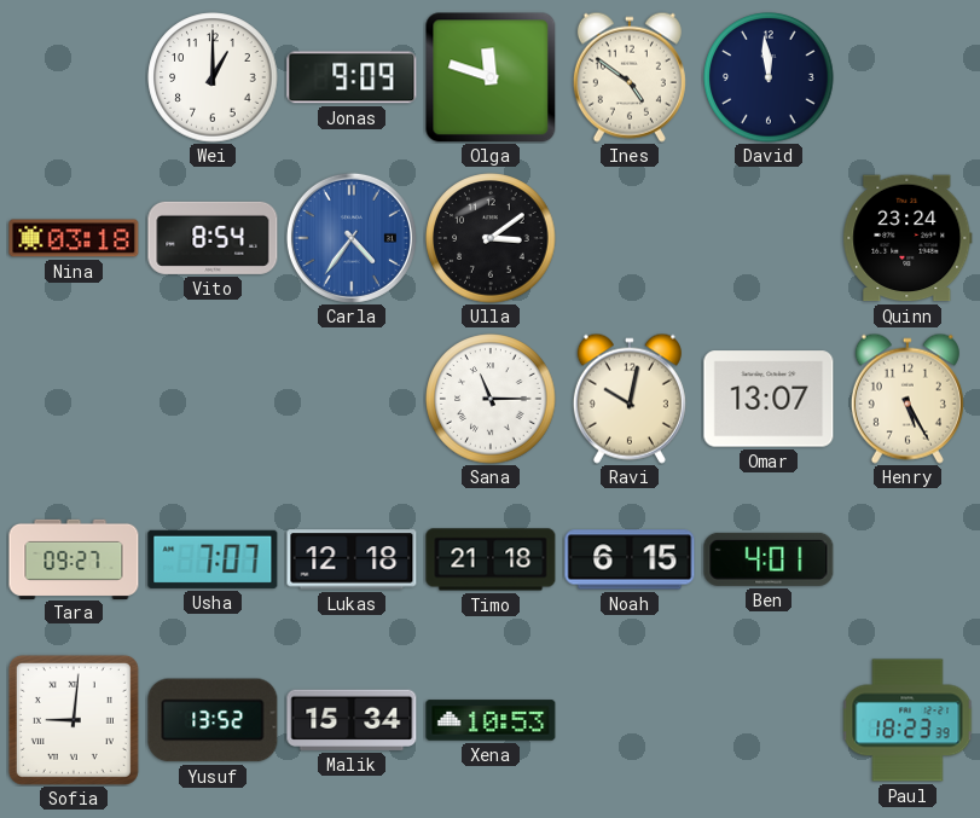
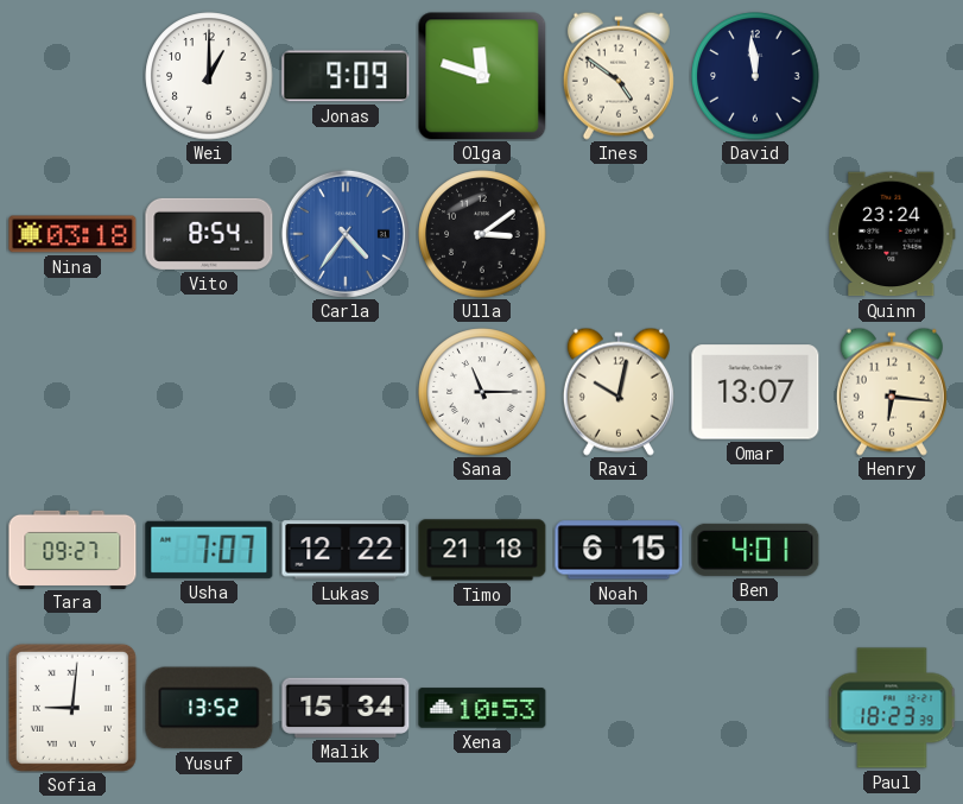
Henry: 5:25 -> 6:16 (892, 392)
Lukas: 12:18 -> 12:22 (346, 550)
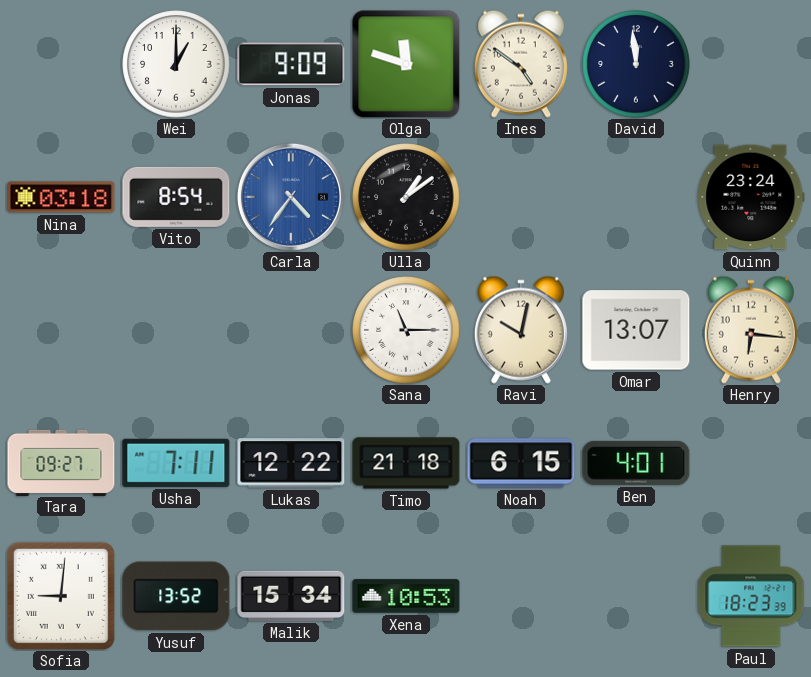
Ulla: 3:09 -> 1:09 (406, 197)
Usha: 7:07 -> 7:11 (176, 463)
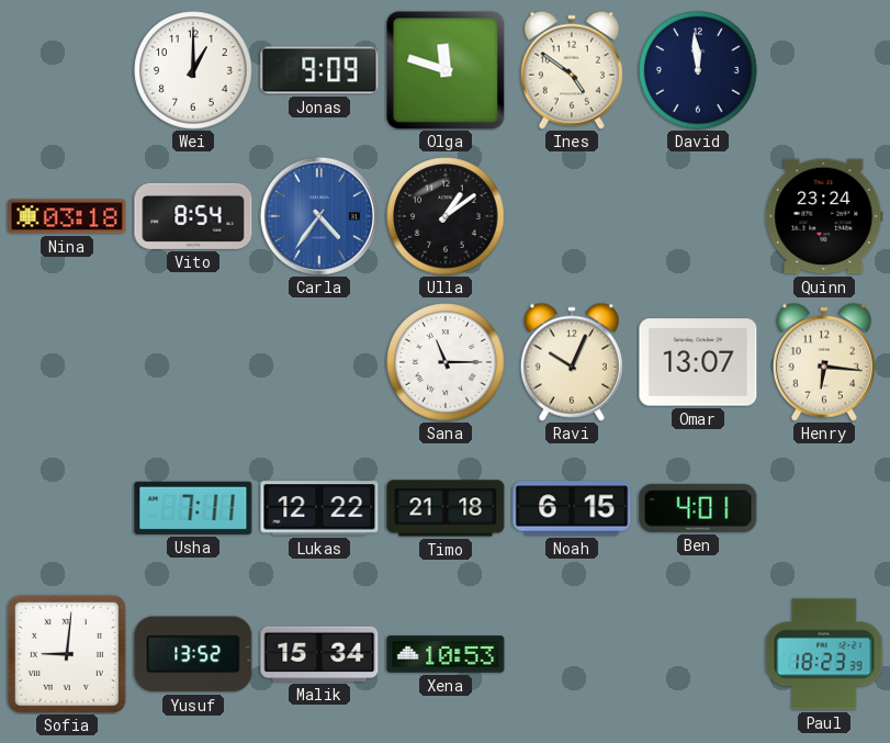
Ravi: 10:02 -> 10:04 (572, 362)
Tara: 09:27 -> none (61, 462)
